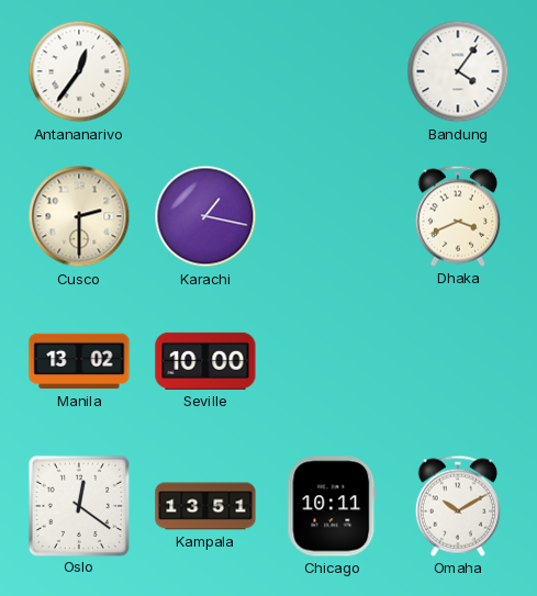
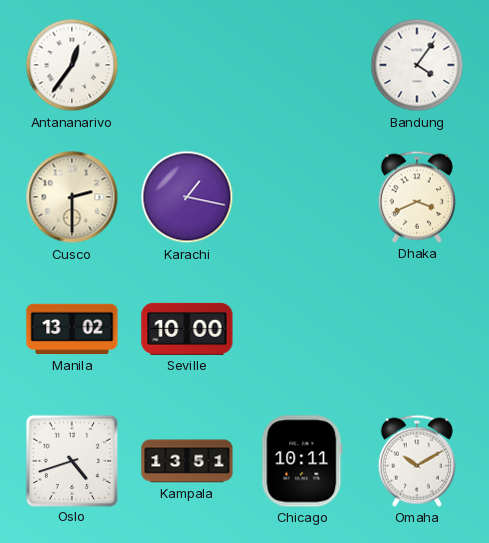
Oslo: 12:21 -> 4:42 (71, 460)
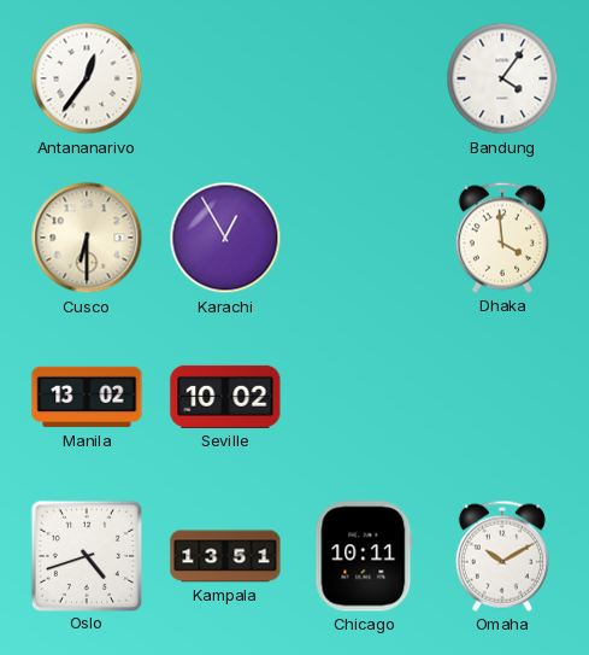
Cusco: 2:30 -> 6:30 (87, 238)
Karachi: 1:17 -> 12:55 (225, 238)
Dhaka: 3:41 -> 3:59 (502, 238)
Seville: 10:00 -> 10:02 (225, 397)
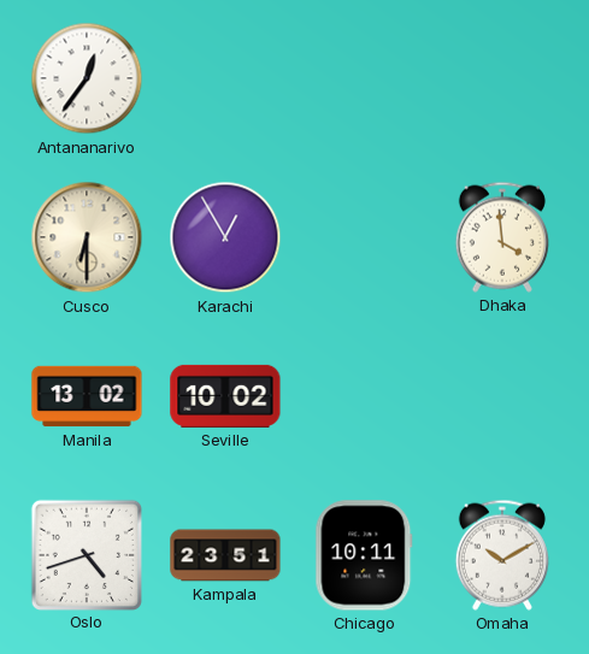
Bandung: 4:06 -> none (502, 78)
Kampala: 13:51 -> 23:51 (225, 555)
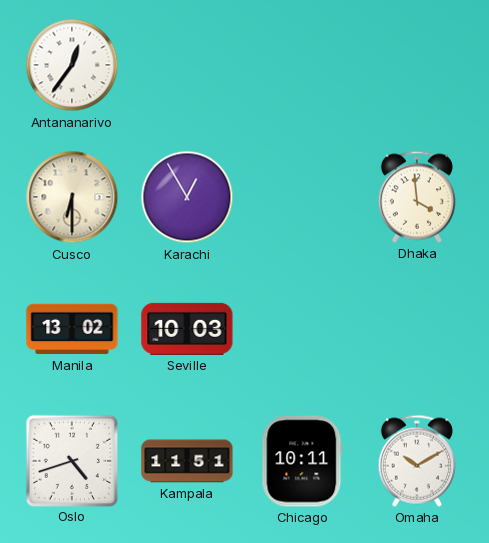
Seville: 10:02 -> 10:03 (187, 329)
Kampala: 23:51 -> 11:51 (187, 461)
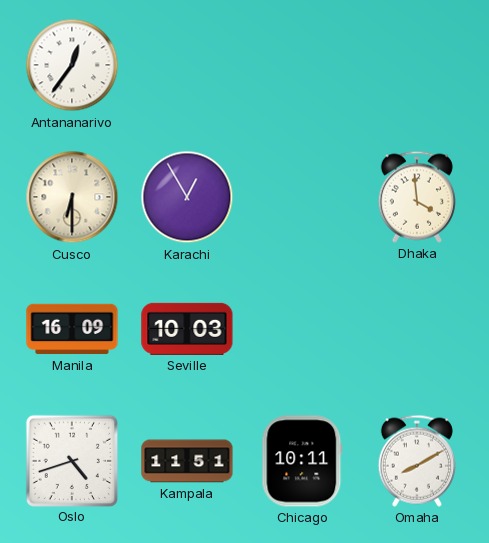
Manila: 13:02 -> 16:09 (72, 329)
Omaha: 10:10 -> 8:10 (417, 461)
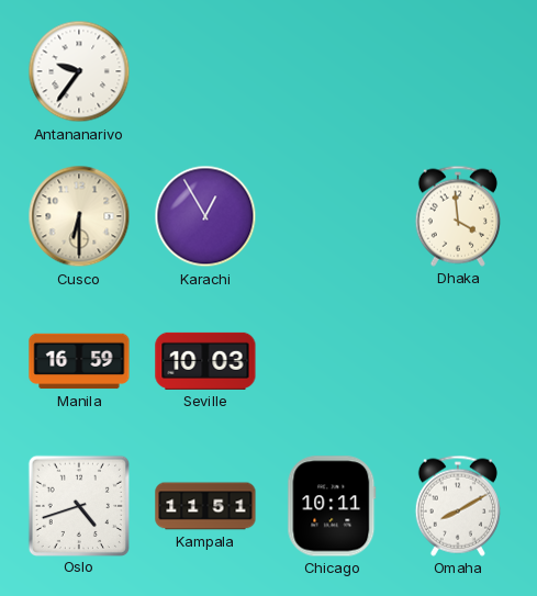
Antananarivo: 12:36 -> 9:36 (79, 71)
Manila: 16:09 -> 16:59 (79, 361)
